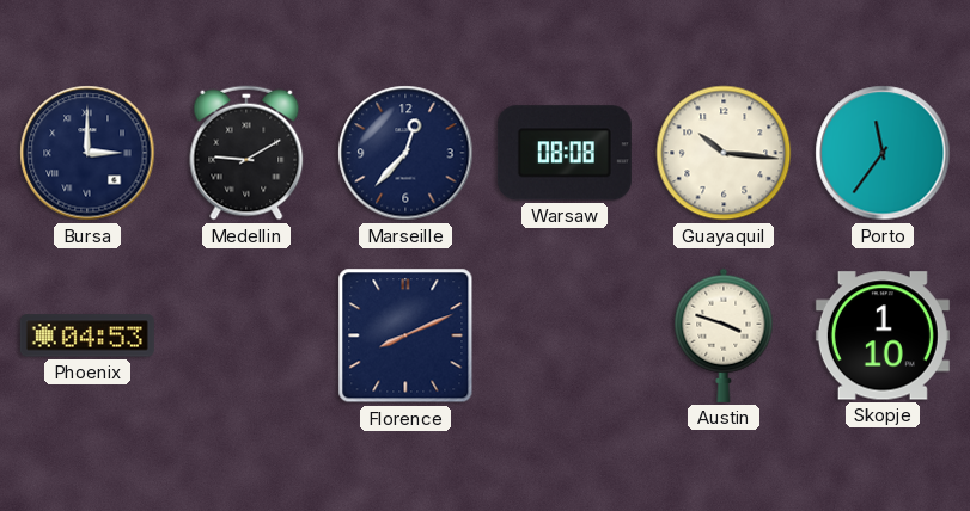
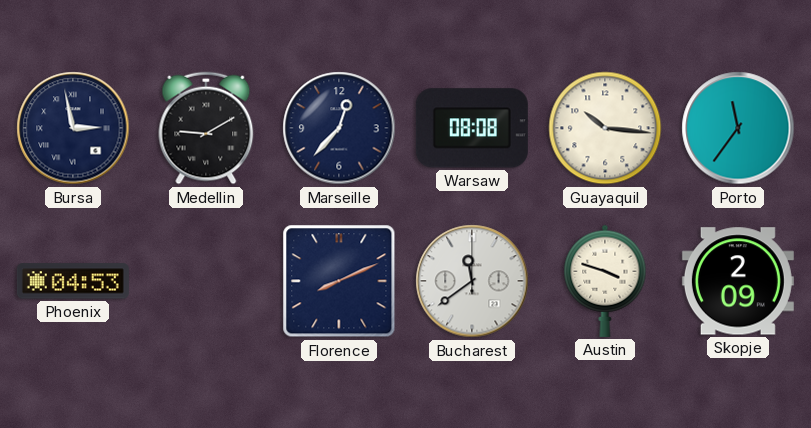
Bursa: 3:00 -> 2:58 (73, 128)
Bucharest: none -> 11:39 (472, 281)
Skopje: 1:10 -> 2:09 (738, 281)
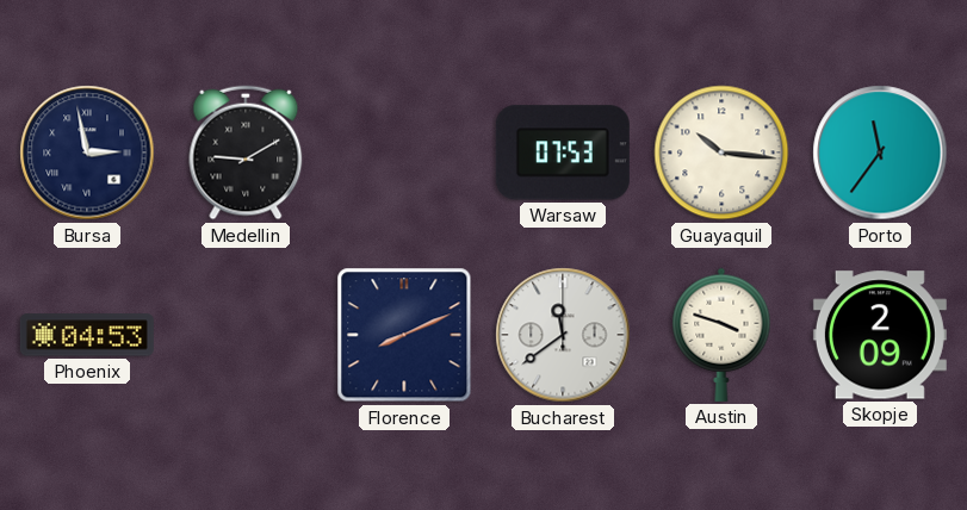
Marseille: 12:37 -> none (339, 128)
Warsaw: 08:08 -> 07:53 (563, 153)
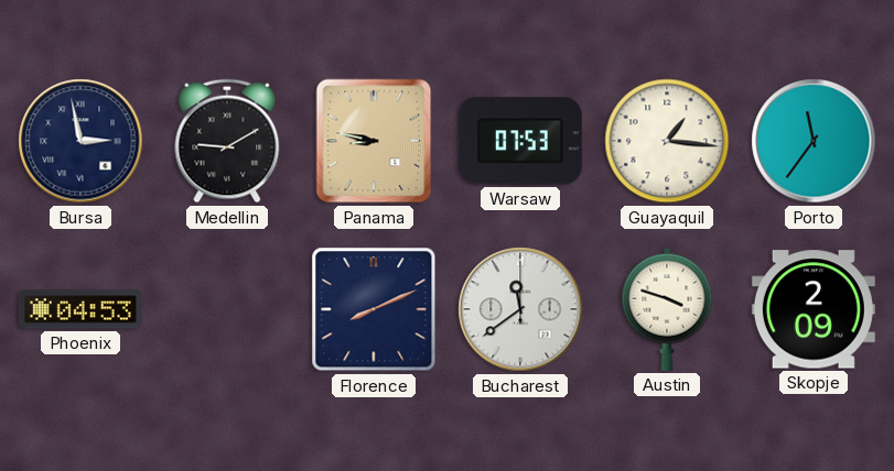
Panama: none -> 8:47 (374, 141)
Guayaquil: 10:16 -> 1:16 (667, 141)
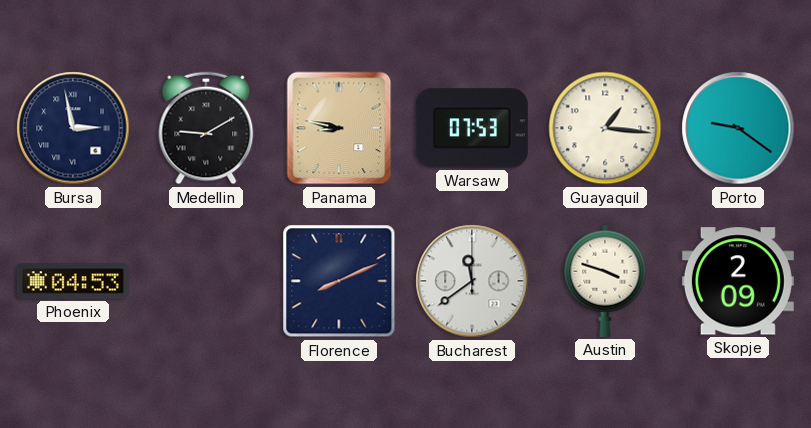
Porto: 11:36 -> 9:21 (738, 128)
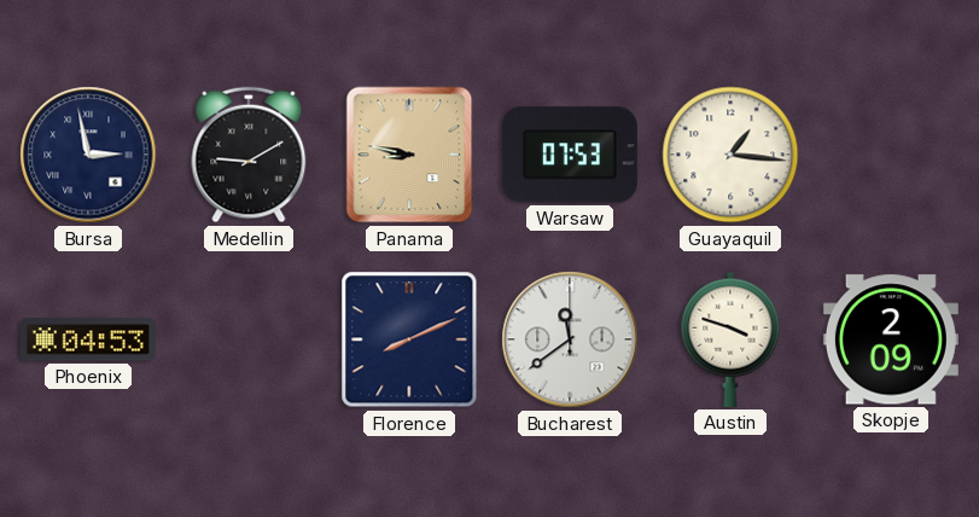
Porto: 9:21 -> none (738, 128)
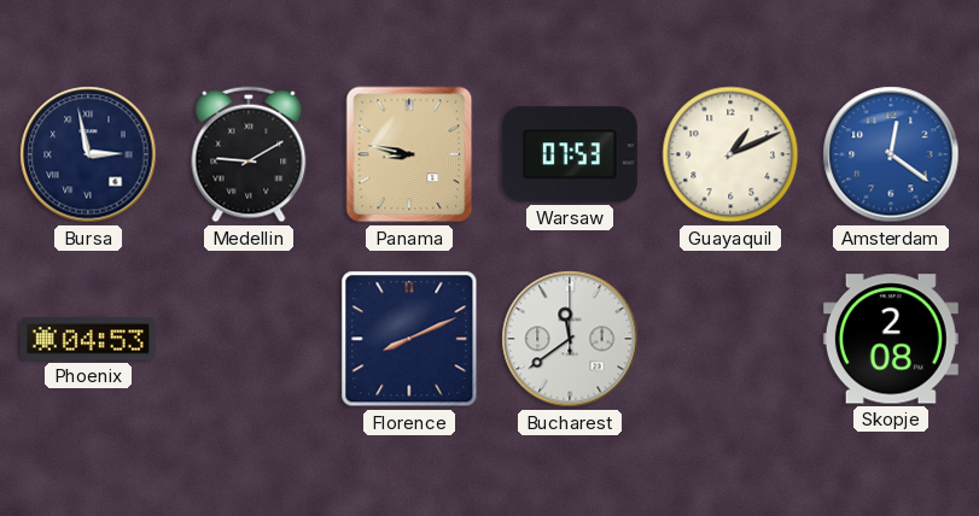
Guayaquil: 1:16 -> 1:11 (730, 154)
Amsterdam: none -> 12:21 (891, 154)
Austin: 3:48 -> none (730, 339)
Skopje: 2:09 -> 2:08 (891, 339)
